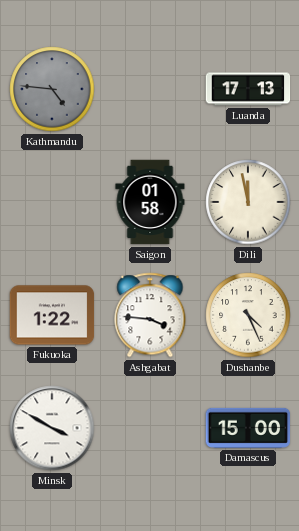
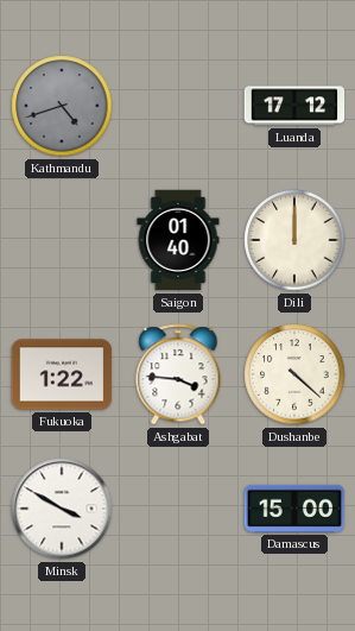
Kathmandu: 4:46 -> 4:42 (62, 106)
Luanda: 17:13 -> 17:12 (294, 106)
Saigon: 01:58 -> 01:40 (178, 240)
Dili: 11:58 -> 12:00 (294, 240)
Dushanbe: 4:26 -> 4:22 (294, 374)
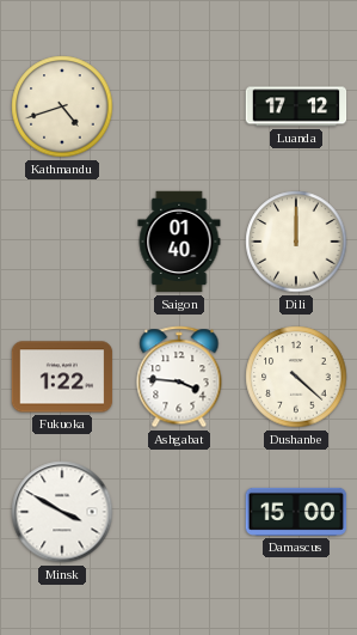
Kathmandu dial: grey -> cream (62, 106)
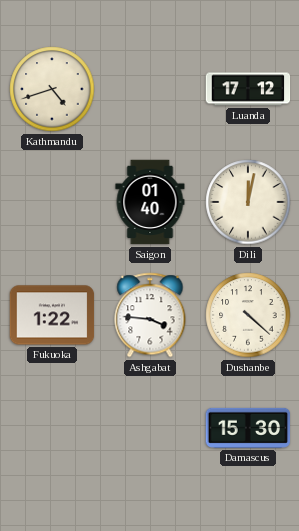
Dili: 12:00 -> 12:02 (248, 202)
Minsk: 3:50 -> none (62, 512)
Damascus: 15:00 -> 15:30 (248, 428)
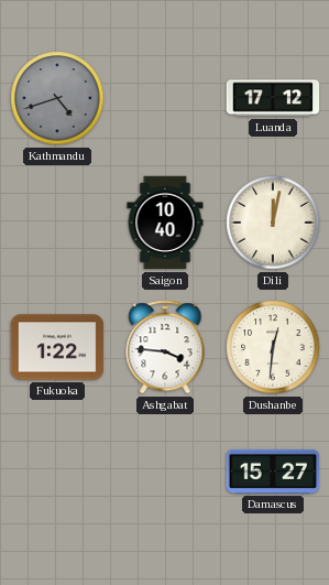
Kathmandu dial: cream -> grey (57, 98)
Saigon: 01:40 -> 10:40 (165, 223)
Dushanbe: 4:22 -> 12:31 (273, 347)
Damascus: 15:30 -> 15:27 (273, 472)
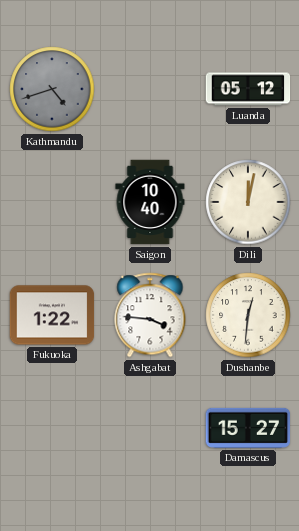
Luanda: 17:12 -> 05:12 (248, 89)
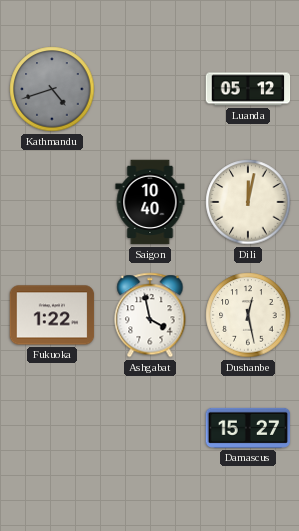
Ashgabat: 3:46 -> 3:58 (150, 315)
Dushanbe: 12:31 -> 12:28 (248, 315)
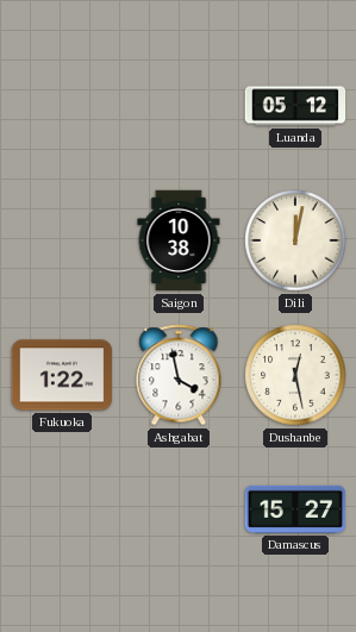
Kathmandu: 4:42 -> none (52, 89)
Saigon: 10:40 -> 10:38 (179, 240)
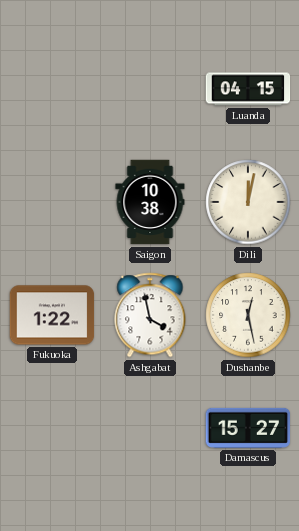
Luanda: 05:12 -> 04:15 (248, 89)
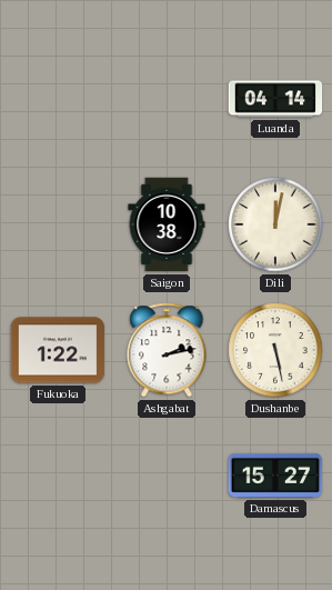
Luanda: 04:15 -> 04:14 (275, 99)
Ashgabat: 3:58 -> 2:13 (167, 350)
Dushanbe: 12:28 -> 5:28 (275, 350)
